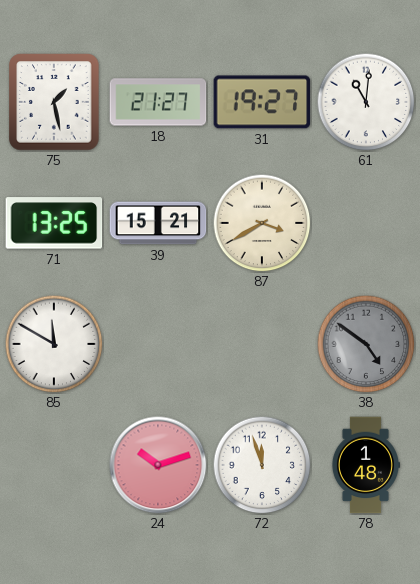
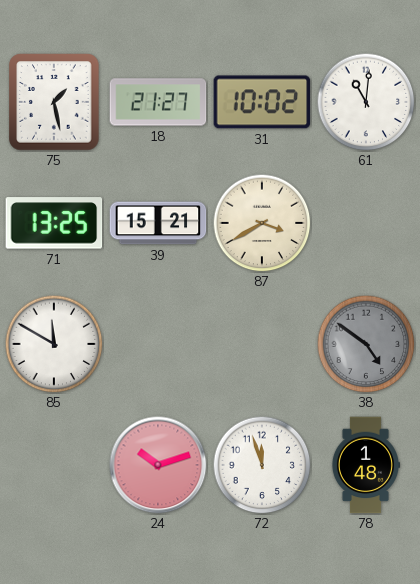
31: 19:27 -> 10:02 (262, 102)
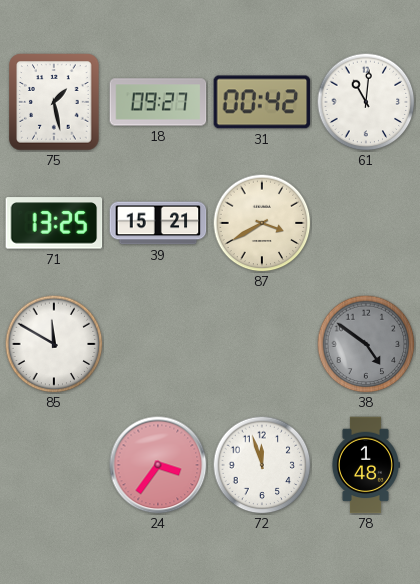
18: 21:27 -> 09:27 (158, 102)
31: 10:02 -> 00:42 (262, 102)
24: 10:12 -> 3:36 (158, 465)
